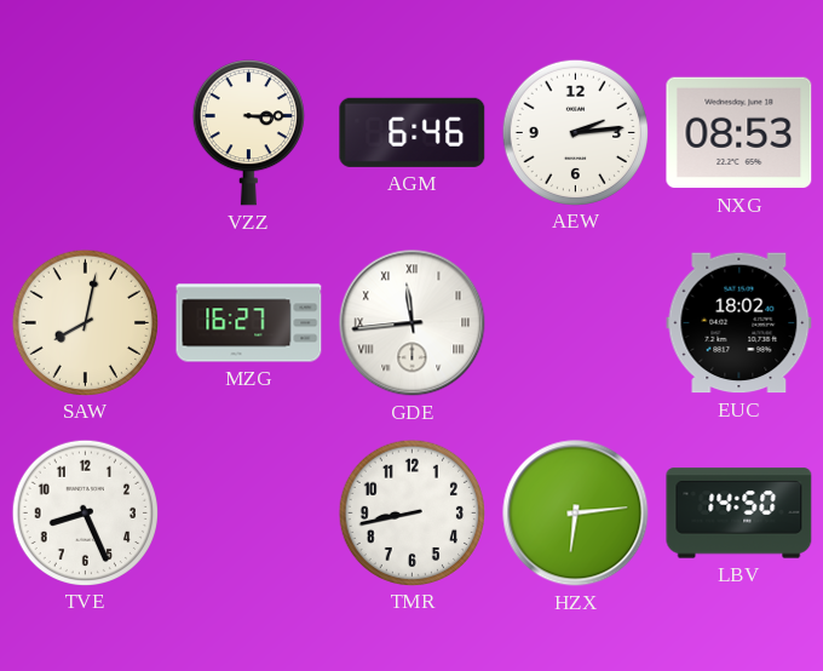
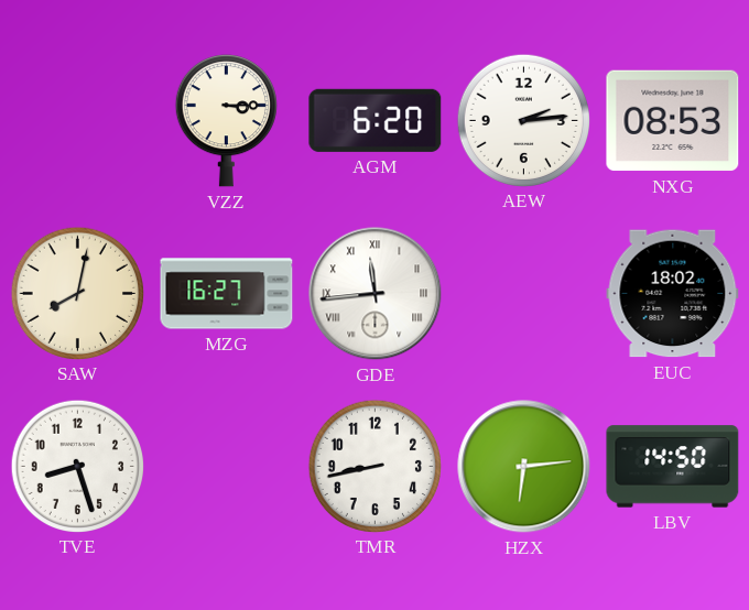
AGM: 6:46 -> 6:20 (376, 120)
TVE: 8:26 -> 8:27 (77, 466)
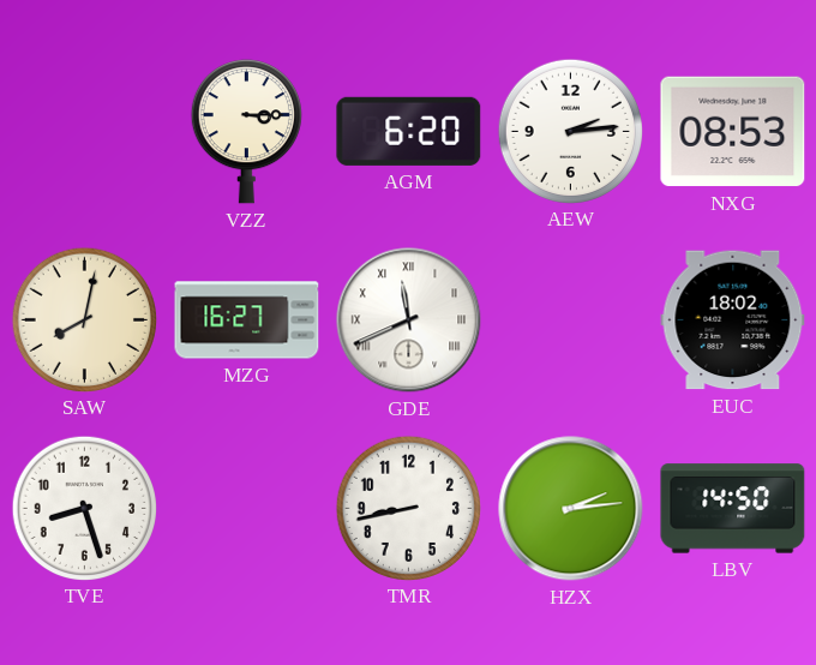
GDE: 11:44 -> 11:41 (409, 320)
HZX: 6:14 -> 2:14 (571, 509)
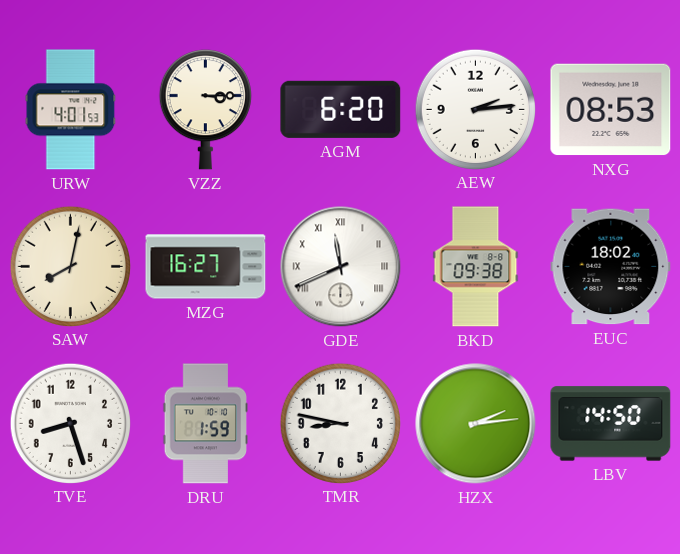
URW: none -> 4:01 (71, 110)
BKD: none -> 09:38 (476, 267)
DRU: none -> 1:59 (205, 424)
TMR: 8:43 -> 8:47 (340, 423)
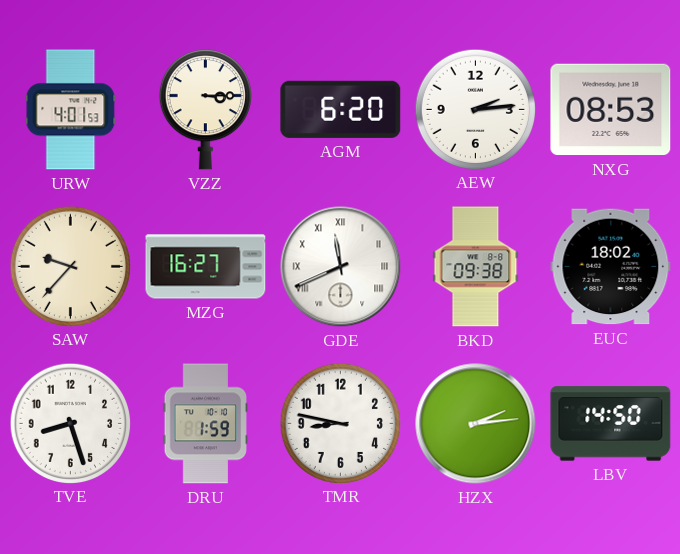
SAW: 8:02 -> 9:37 (70, 266)
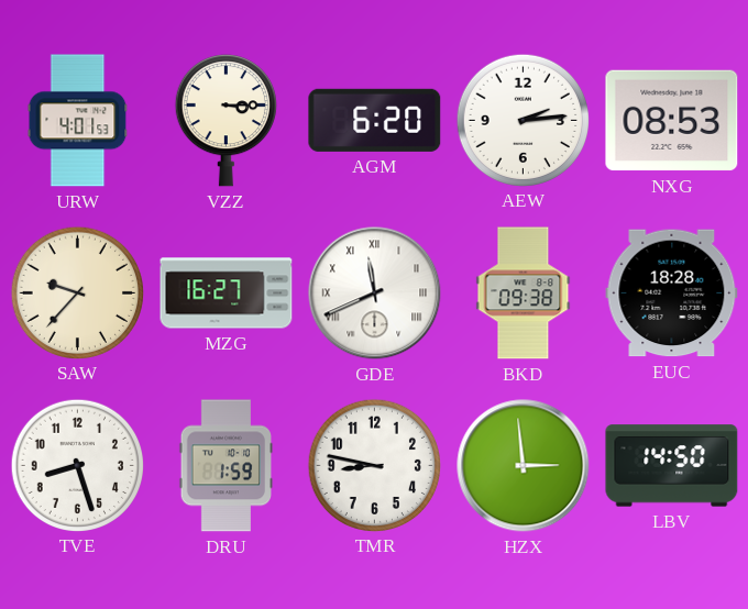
EUC: 18:02 -> 18:28 (672, 294)
HZX: 2:14 -> 2:59 (524, 466)
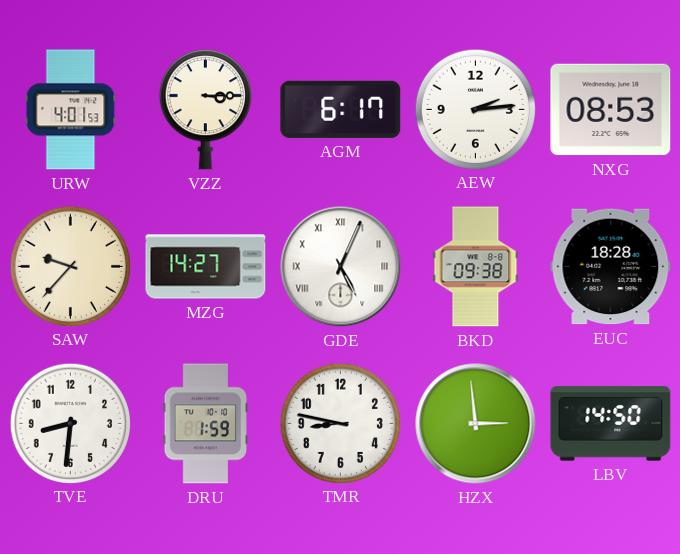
AGM: 6:20 -> 6:17 (341, 109)
MZG: 16:27 -> 14:27 (206, 267)
GDE: 11:41 -> 5:04 (341, 267)
TVE: 8:27 -> 8:31 (70, 423)
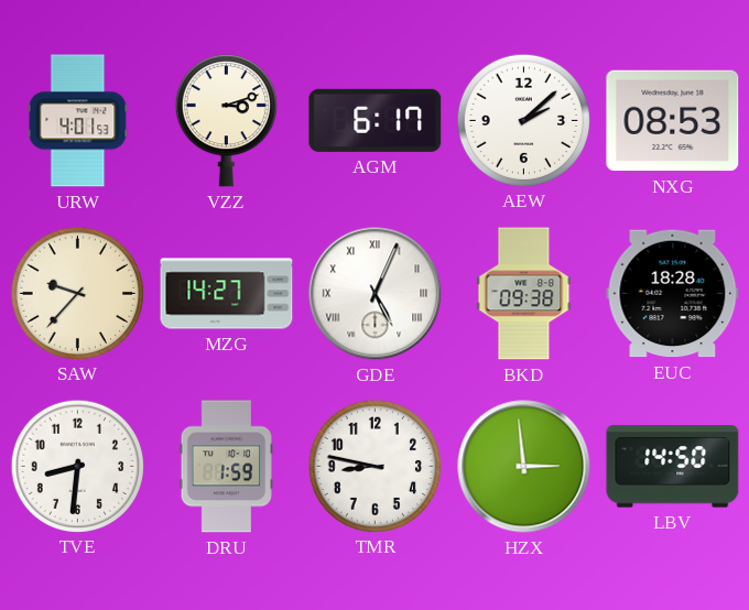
VZZ: 3:15 -> 3:12 (226, 121)
AEW: 2:14 -> 2:08 (523, 120)
